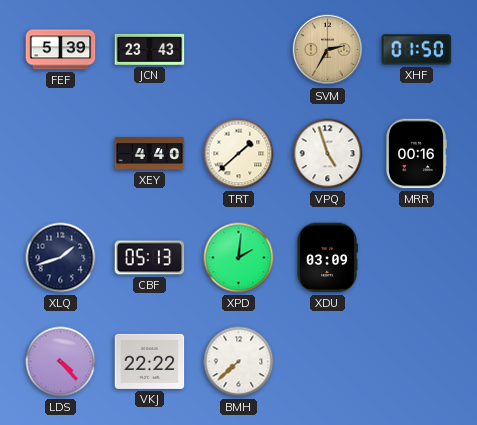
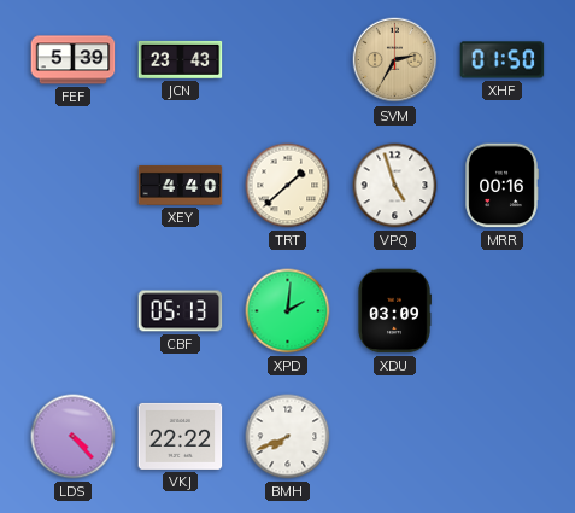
XLQ: 1:42 -> none (61, 258)
BMH: 7:38 -> 7:41 (288, 437)
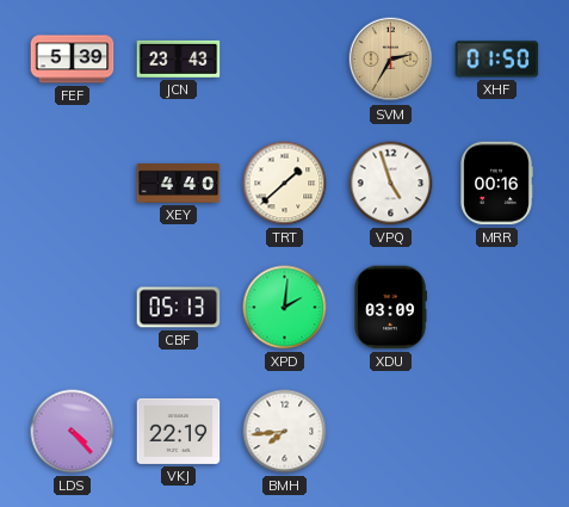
VKJ: 22:22 -> 22:19 (179, 431)
BMH: 7:41 -> 7:44 (285, 432)
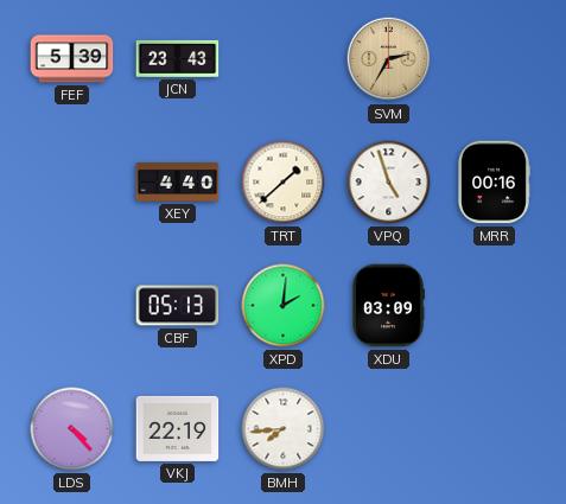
XHF: 01:50 -> none (497, 60)
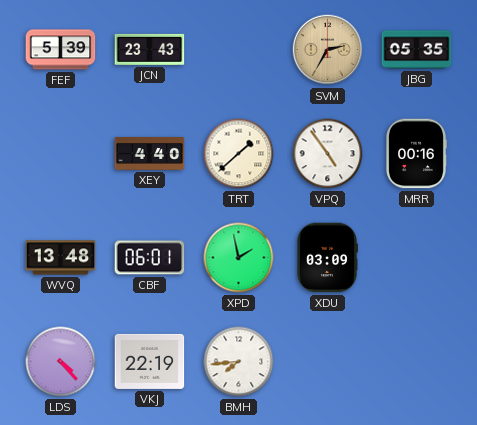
JBG: none -> 05:35 (417, 50)
VPQ: 4:57 -> 4:54 (328, 154)
WVQ: none -> 13:48 (61, 258)
CBF: 05:13 -> 06:01 (150, 258)
XPD: 2:01 -> 1:58 (239, 258)
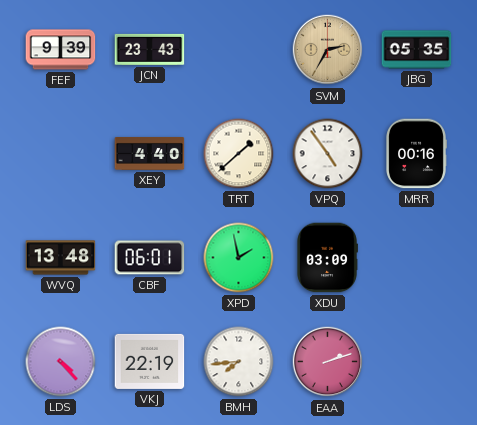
FEF: 5:39 -> 9:39 (61, 50)
EAA: none -> 2:12 (328, 362)
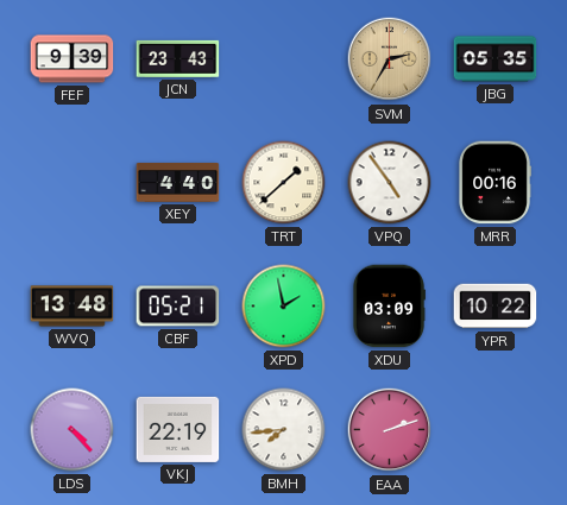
CBF: 06:01 -> 05:21 (178, 307)
YPR: none -> 10:22 (496, 307)
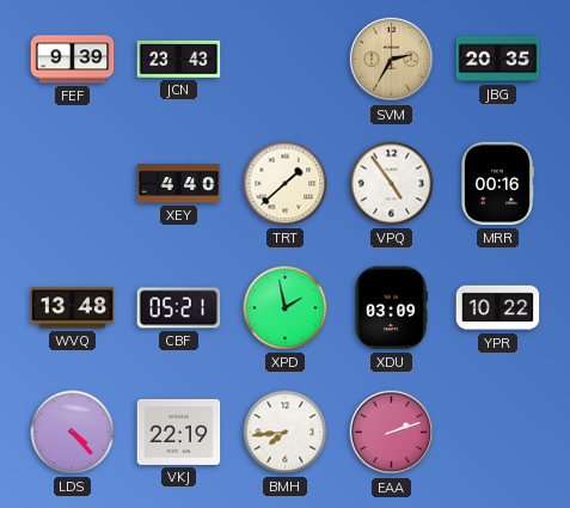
JBG: 05:35 -> 20:35 (498, 60)
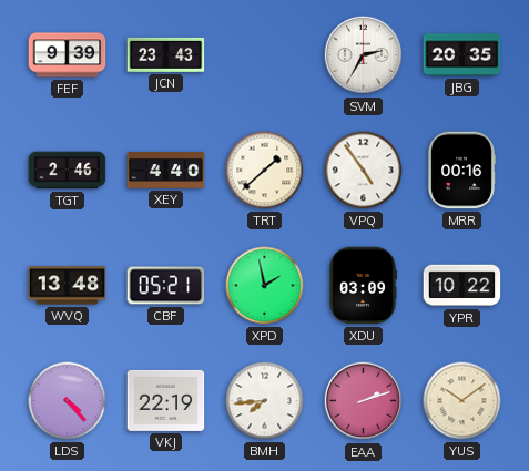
SVM dial: champagne -> white (364, 55)
TGT: none -> 2:46 (68, 171)
YUS: none -> 10:09 (462, 401)
